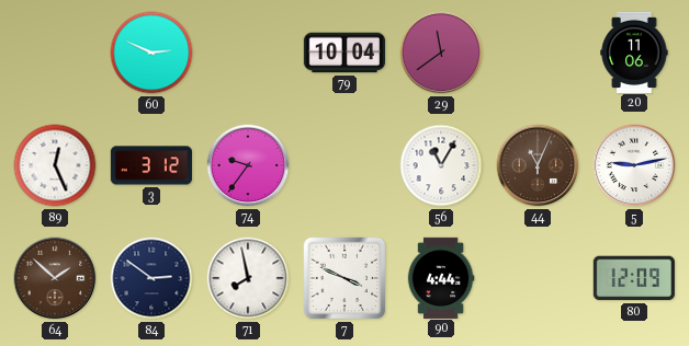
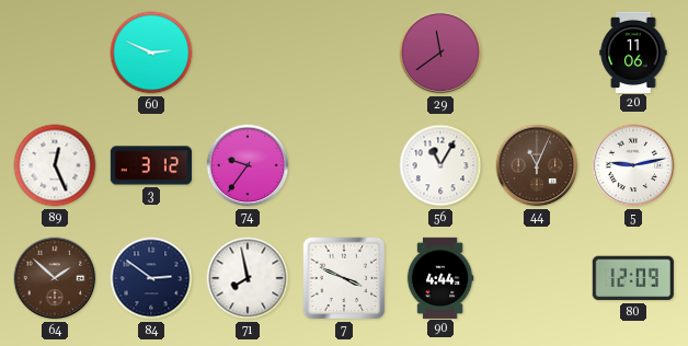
79: 10:04 -> none (343, 53)
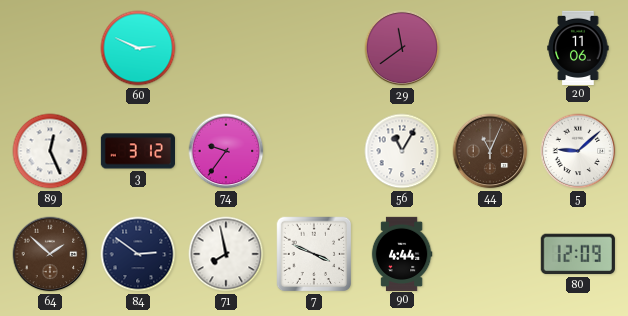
5: 9:13 -> 9:08 (578, 151)
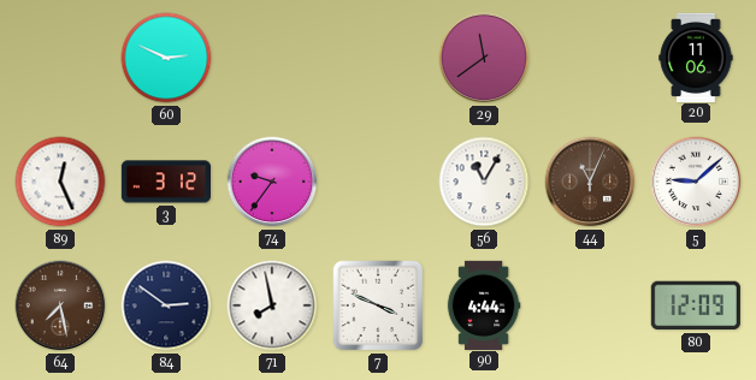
64: 1:52 -> 7:28 (60, 305)
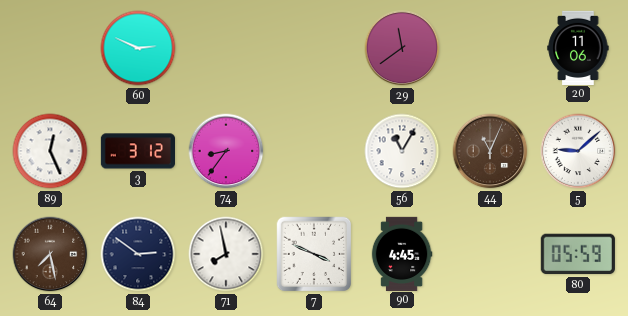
74: 9:36 -> 8:36 (226, 151)
90: 4:44 -> 4:45 (402, 253)
80: 12:09 -> 05:59 (578, 254)
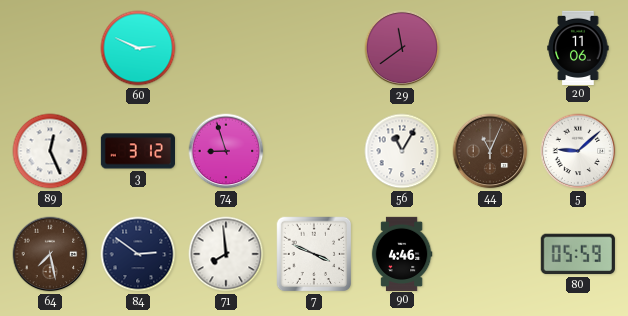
74: 8:36 -> 8:57 (226, 151)
71: 7:58 -> 7:59 (226, 254)
90: 4:45 -> 4:46 (402, 253)
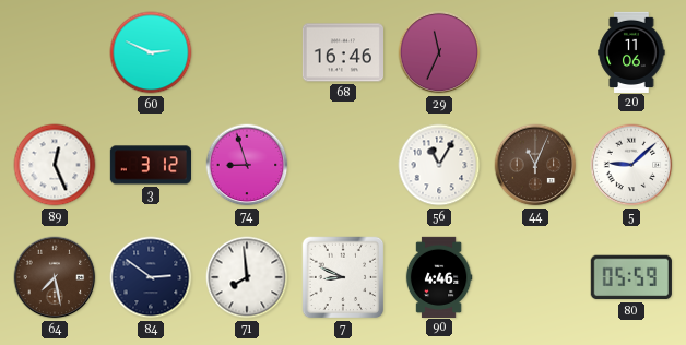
68: none -> 16:46 (342, 52)
29: 11:39 -> 11:34 (439, 52)
7: 3:49 -> 8:49 (343, 277)
